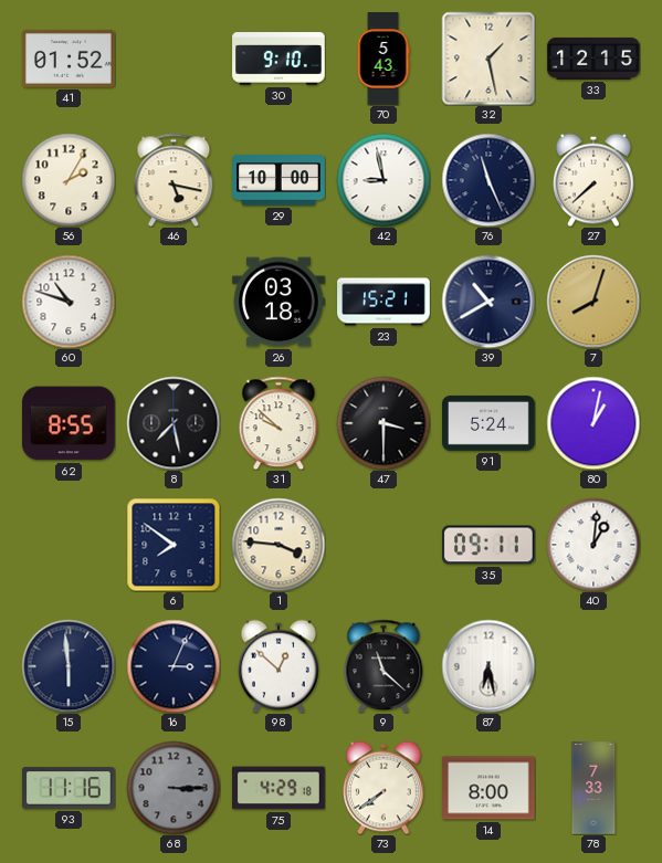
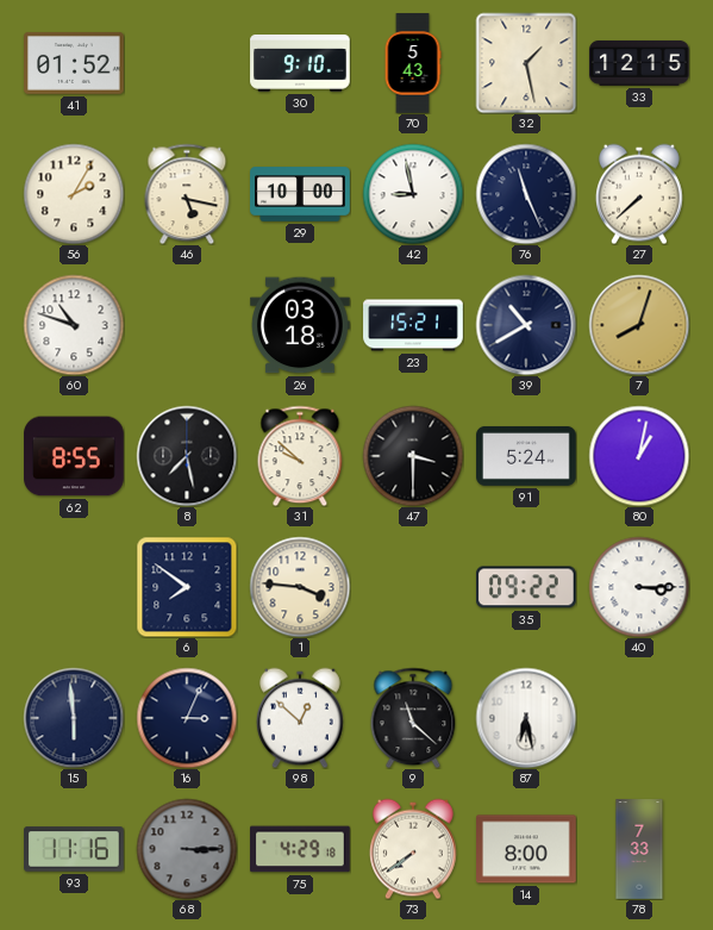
35: 09:11 -> 09:22 (527, 587)
40: 1:01 -> 3:15 (639, 587)
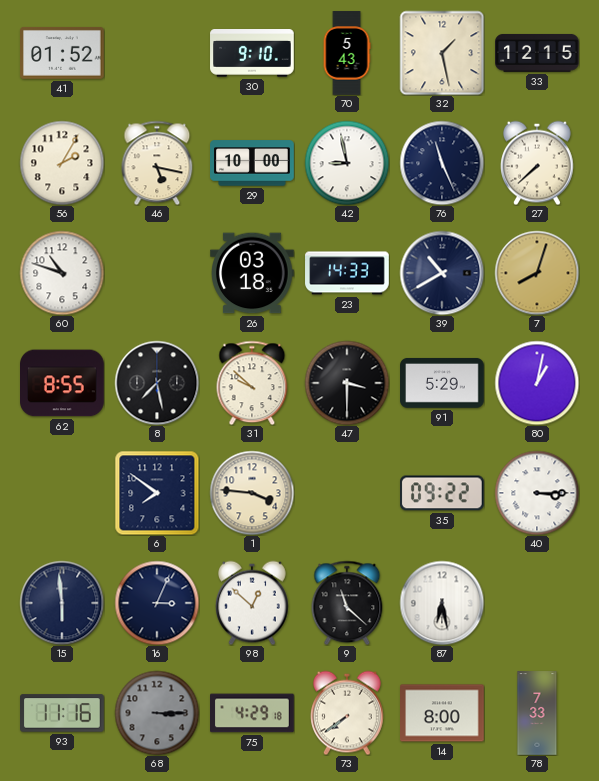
23: 15:21 -> 14:33 (347, 273)
91: 5:24 -> 5:29 (442, 383)
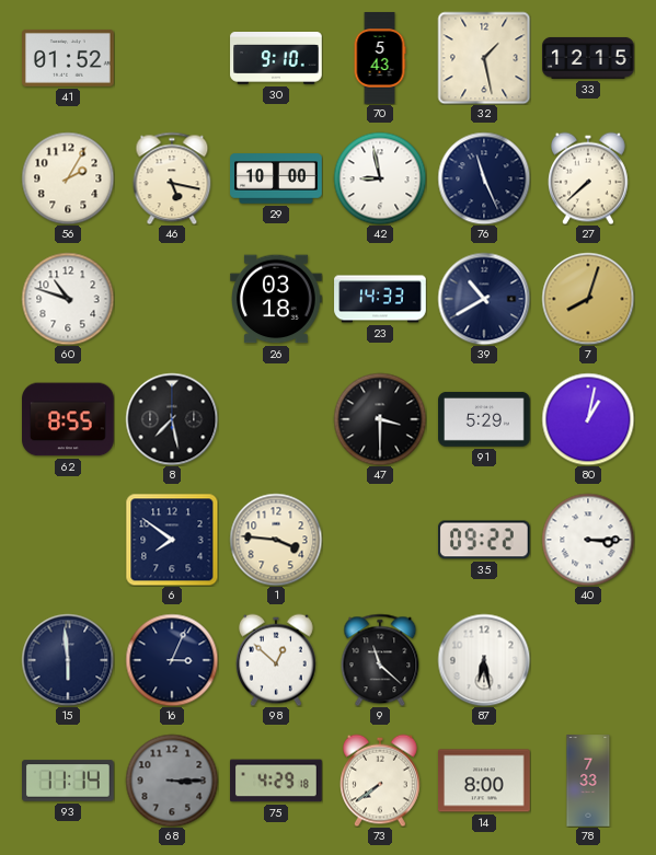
31: 9:52 -> none (252, 383)
93: 11:16 -> 11:14 (69, 781)
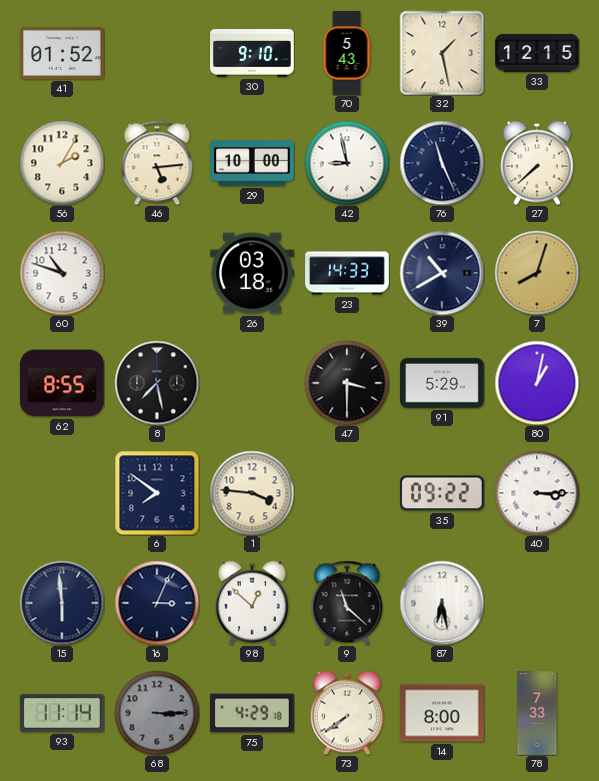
46: 5:17 -> 5:14 (157, 163)
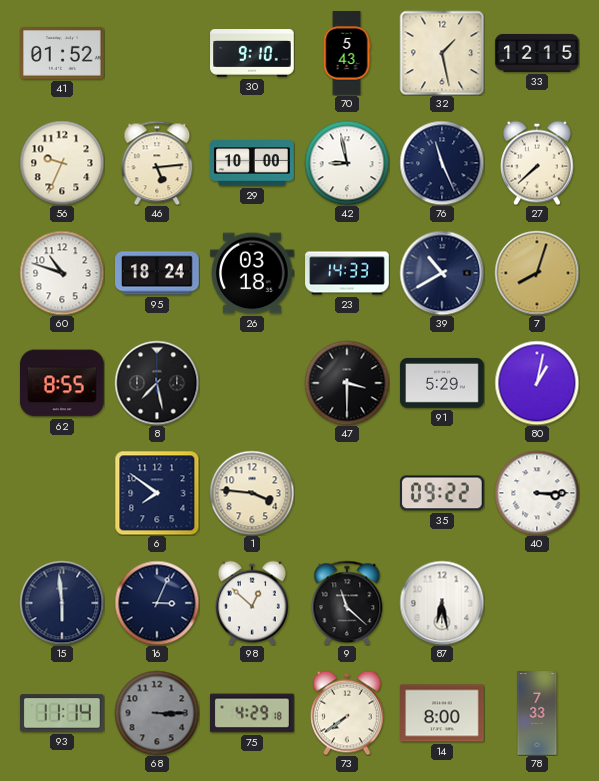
56: 2:05 -> 9:34 (62, 163)
95: none -> 18:24 (158, 273)
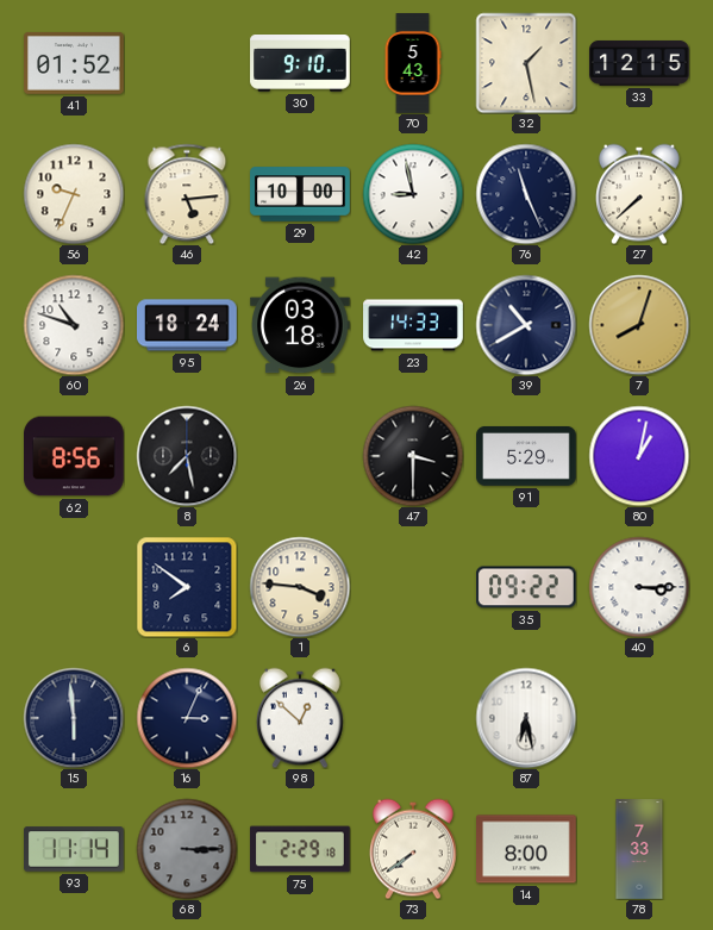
62: 8:55 -> 8:56 (75, 456)
9: 11:22 -> none (347, 603)
75: 4:29 -> 2:29 (301, 849)
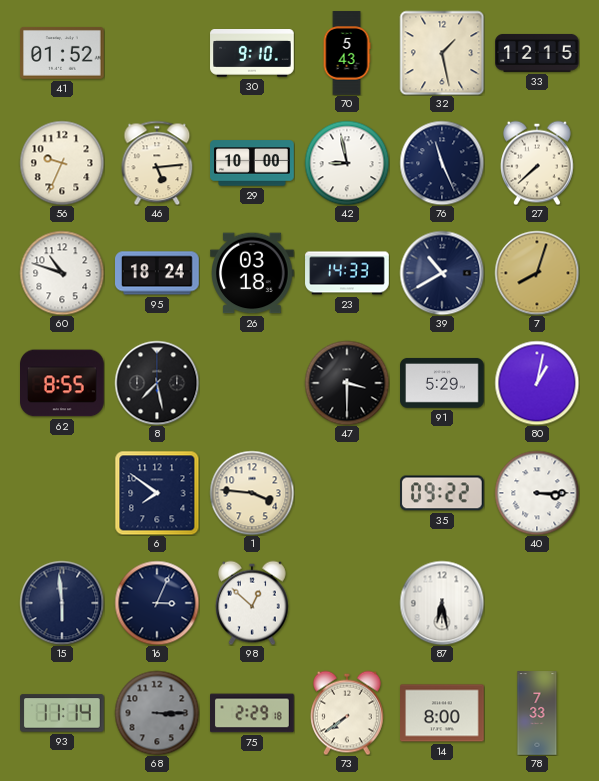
62: 8:56 -> 8:55 (63, 383)
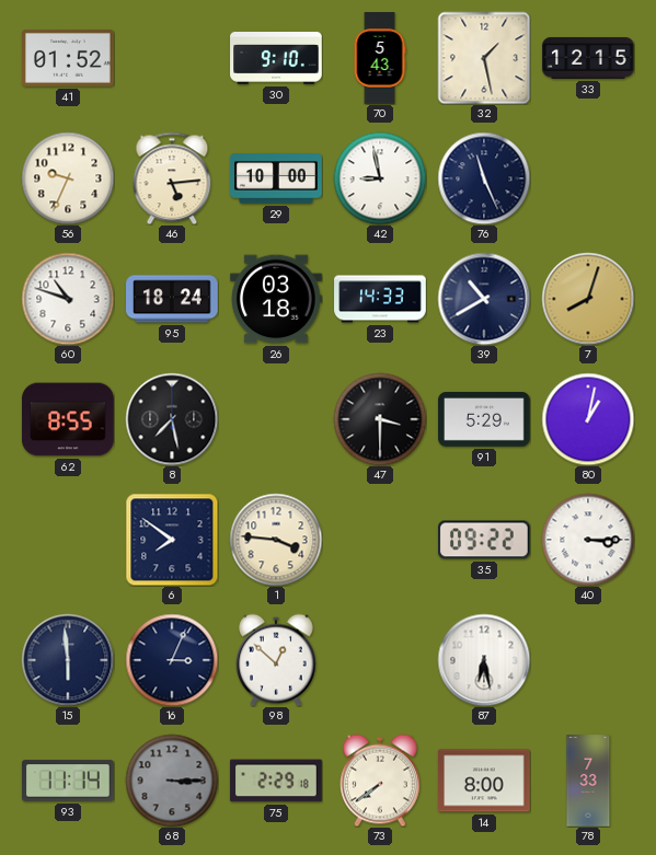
27: 7:38 -> none (538, 163)
